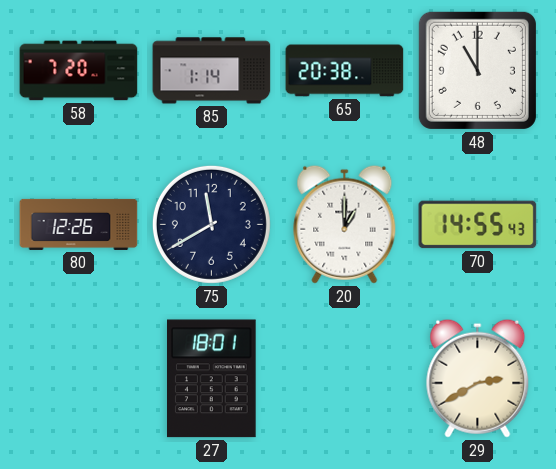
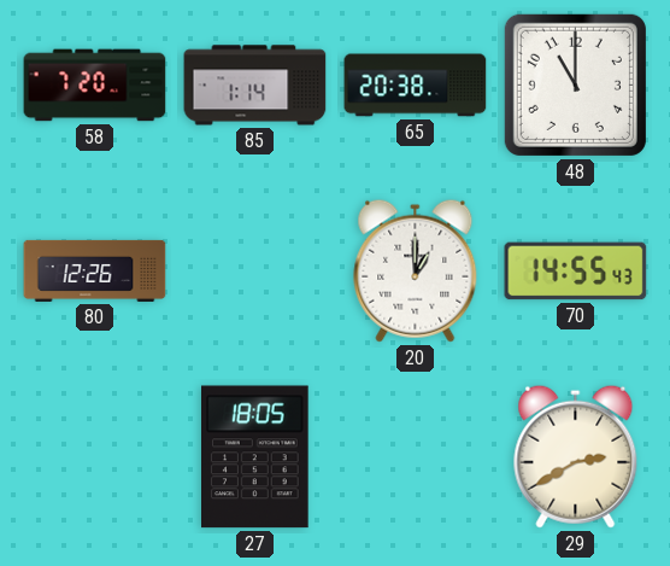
75: 11:40 -> none (211, 224)
27: 18:01 -> 18:05 (255, 457)
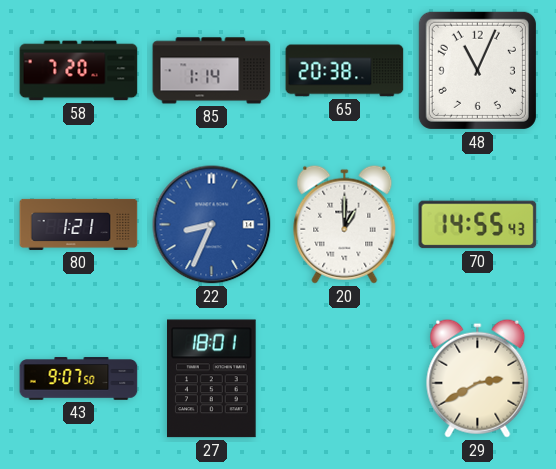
48: 11:00 -> 11:04 (477, 70)
80: 12:26 -> 1:21 (79, 224)
22: none -> 8:34 (212, 225)
43: none -> 9:07 (79, 379)
27: 18:05 -> 18:01 (212, 379)
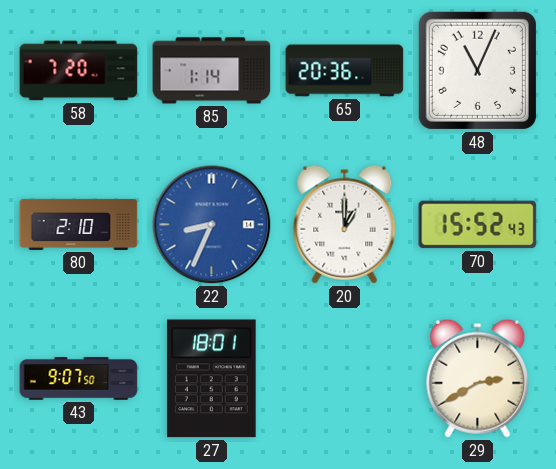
65: 20:38 -> 20:36 (345, 71)
80: 1:21 -> 2:10 (79, 224)
70: 14:55 -> 15:52 (478, 225)
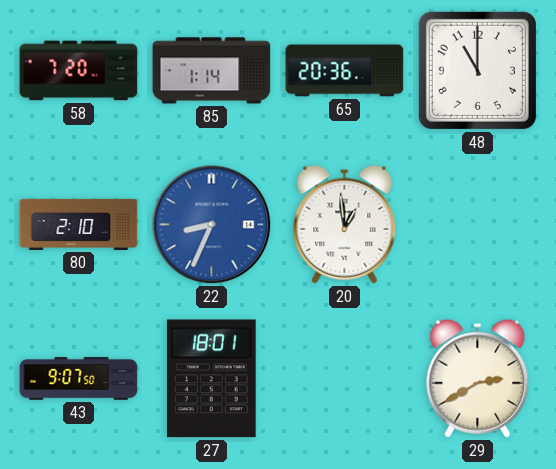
48: 11:04 -> 11:00 (477, 70)
20: 1:00 -> 12:59 (345, 224)
70: 15:52 -> none (478, 225)
